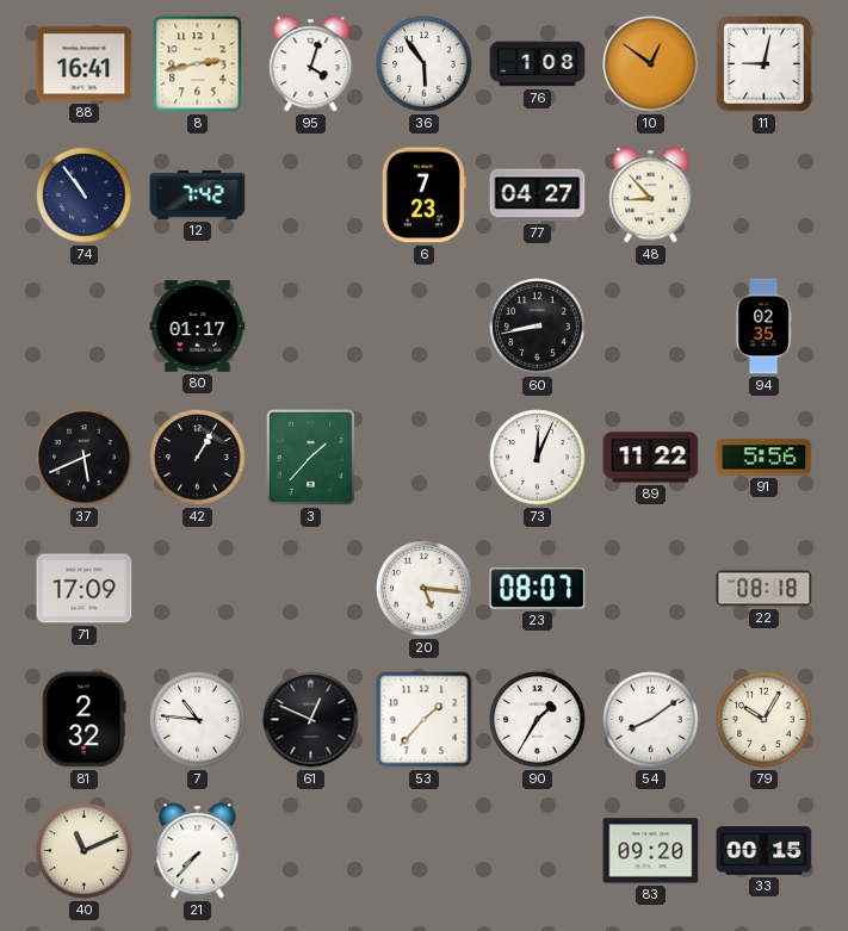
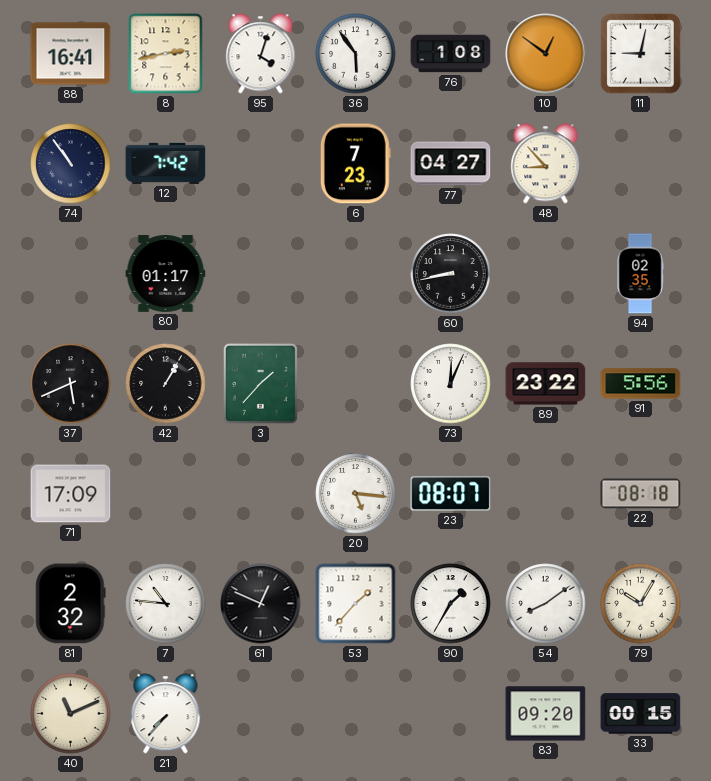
89: 11:22 -> 23:22 (546, 384)
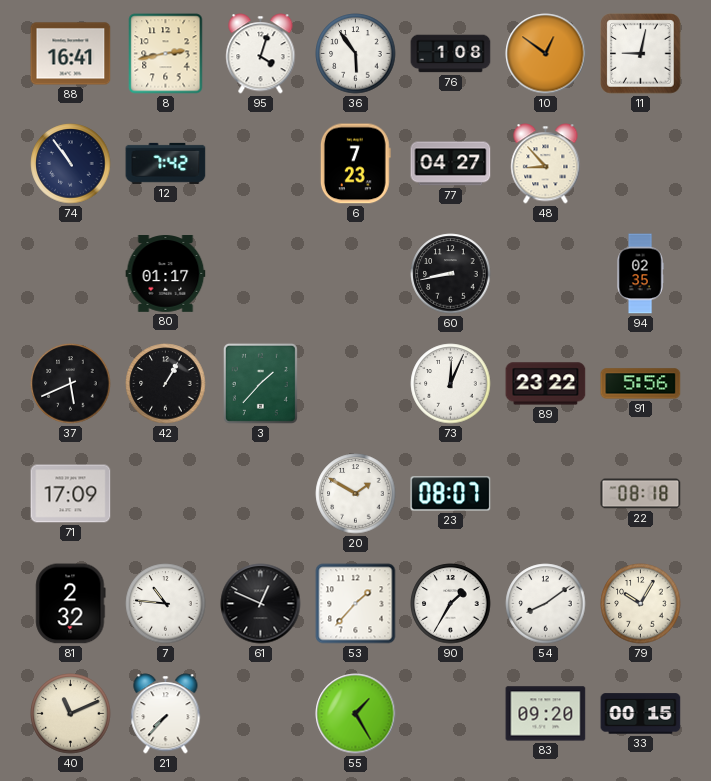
20: 5:16 -> 1:50 (356, 494)
55: none -> 1:25 (356, 714)
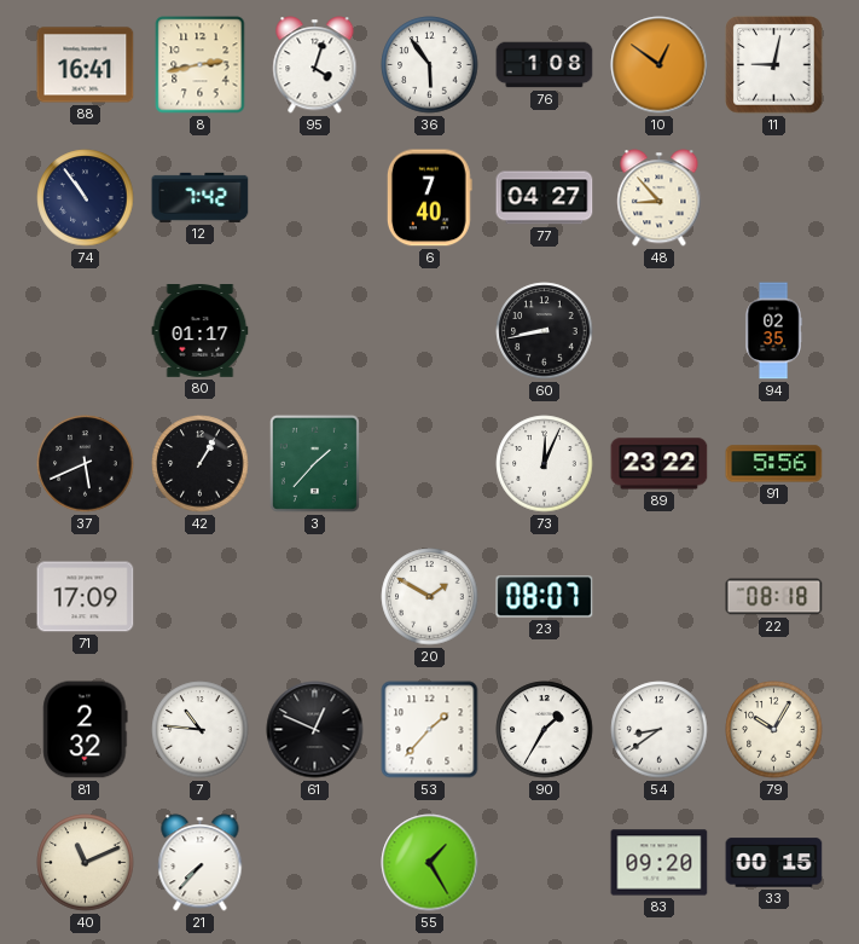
6: 7:23 -> 7:40 (429, 198)
54: 8:09 -> 8:39 (660, 730)
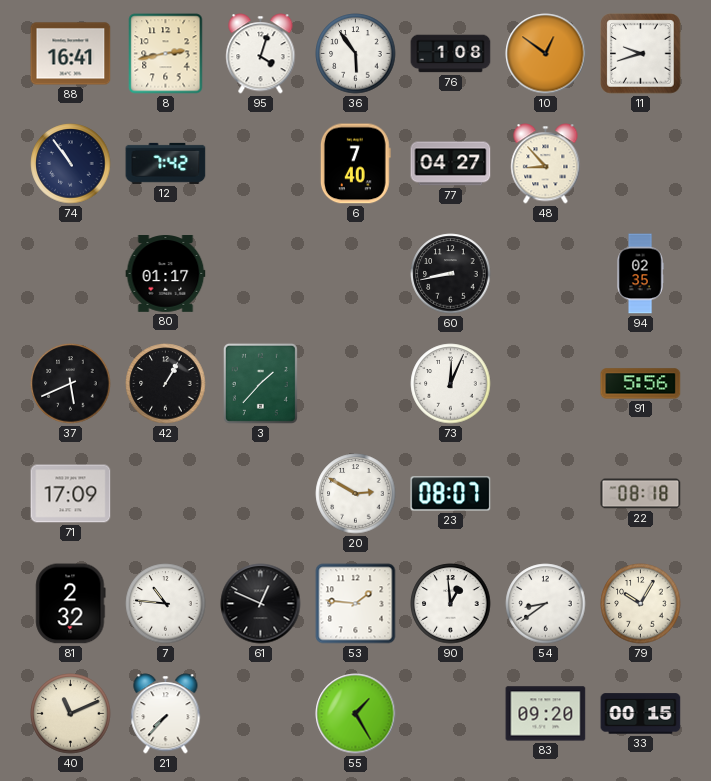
11: 9:02 -> 9:42 (641, 54)
89: 23:22 -> none (660, 464)
20: 1:50 -> 2:50 (356, 494)
53: 1:37 -> 1:46 (356, 604)
90: 1:35 -> 12:59 (451, 604)
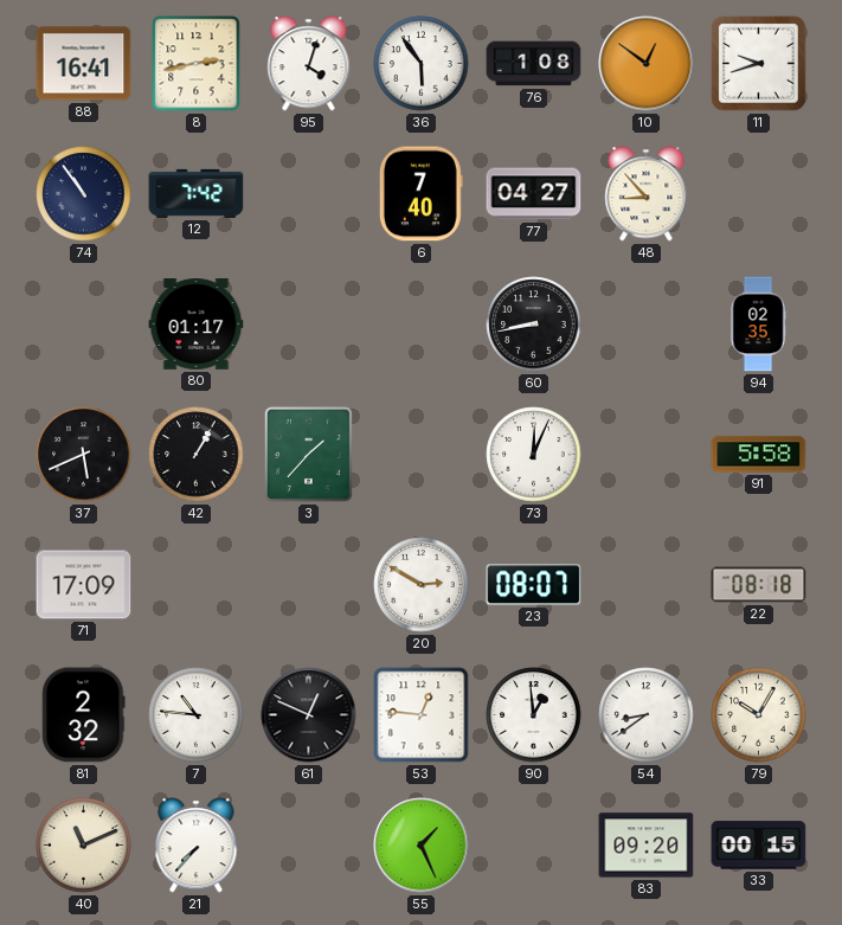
91: 5:56 -> 5:58 (759, 455)
53: 1:46 -> 12:46 (422, 715)
55: 1:25 -> 1:26 (422, 846)
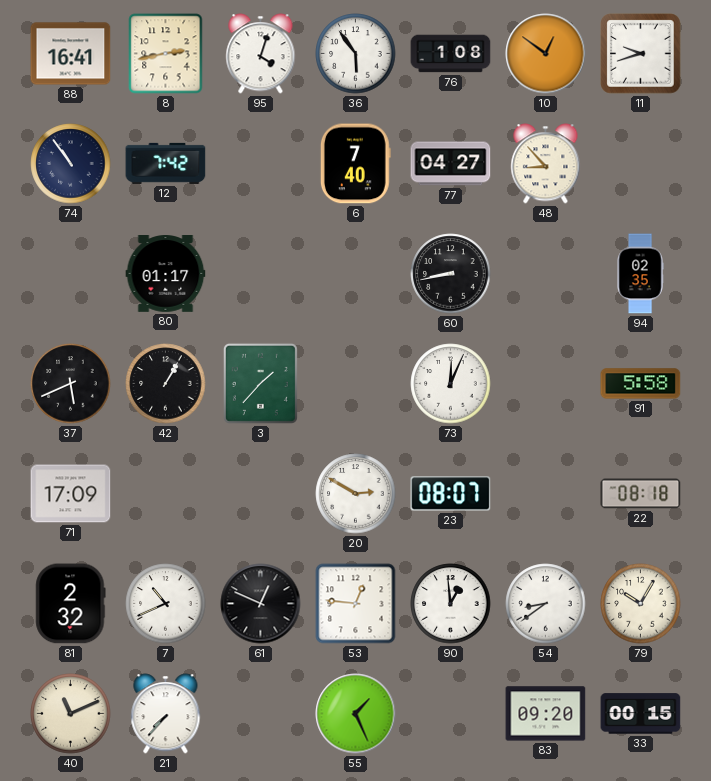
7: 10:46 -> 10:41 (166, 604)
